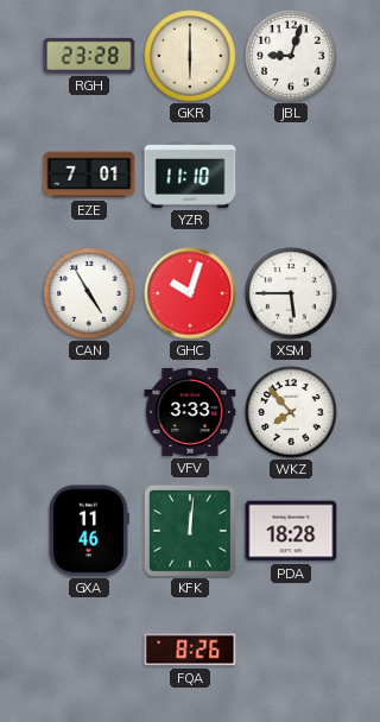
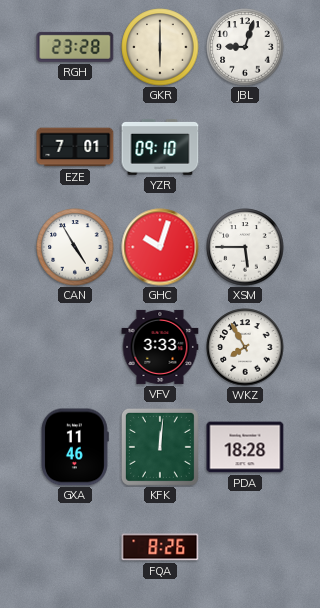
YZR: 11:10 -> 09:10 (160, 147)
WKZ: 7:53 -> 7:55 (245, 347)
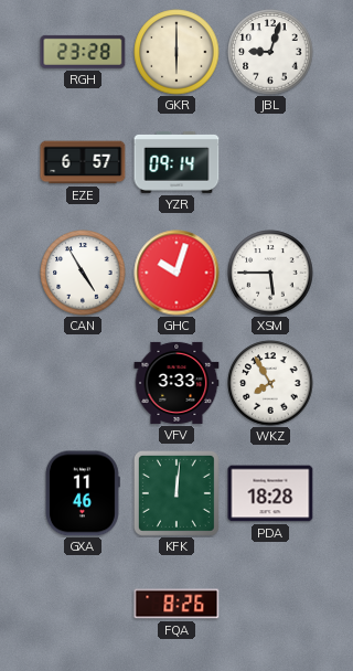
EZE: 7:01 -> 6:57 (83, 162)
YZR: 09:10 -> 09:14 (176, 162)
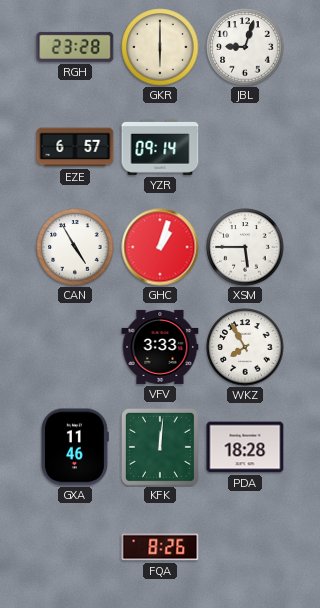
GHC: 10:03 -> 1:03 (160, 247)
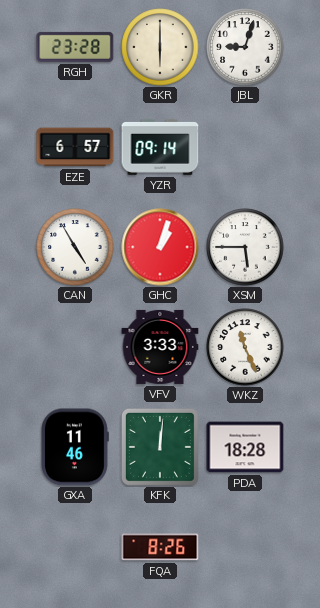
WKZ: 7:55 -> 11:26 (245, 347)
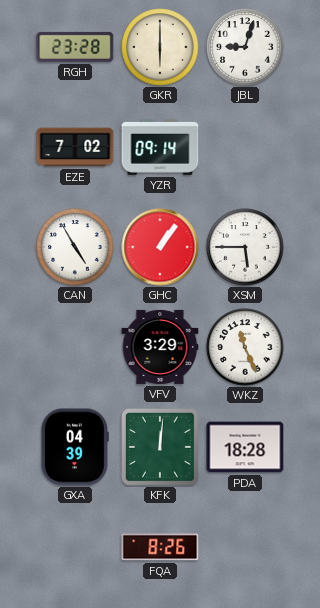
EZE: 6:57 -> 7:02 (75, 147)
GHC: 1:03 -> 1:06 (160, 247)
VFV: 3:33 -> 3:29 (160, 347)
GXA: 11:46 -> 04:39 (74, 447)
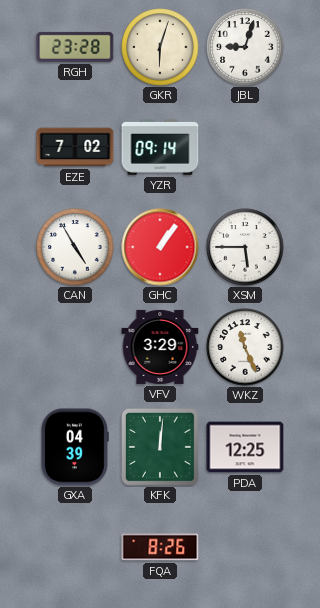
GKR: 6:00 -> 6:03 (160, 47)
PDA: 18:28 -> 12:25 (245, 447)
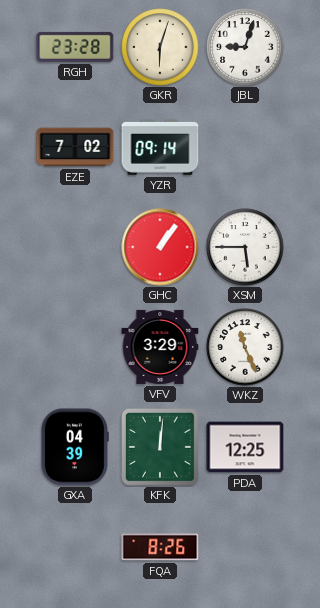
CAN: 4:55 -> none (75, 247)
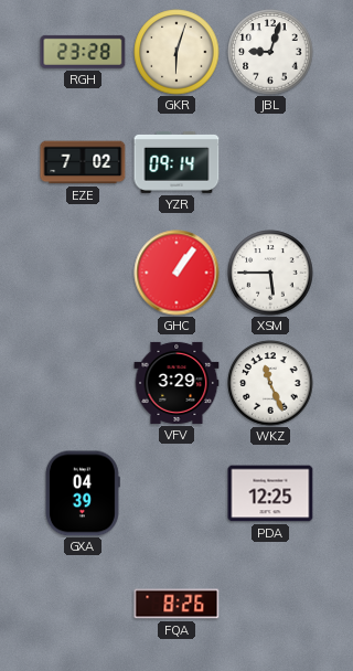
KFK: 12:01 -> none (160, 447)
